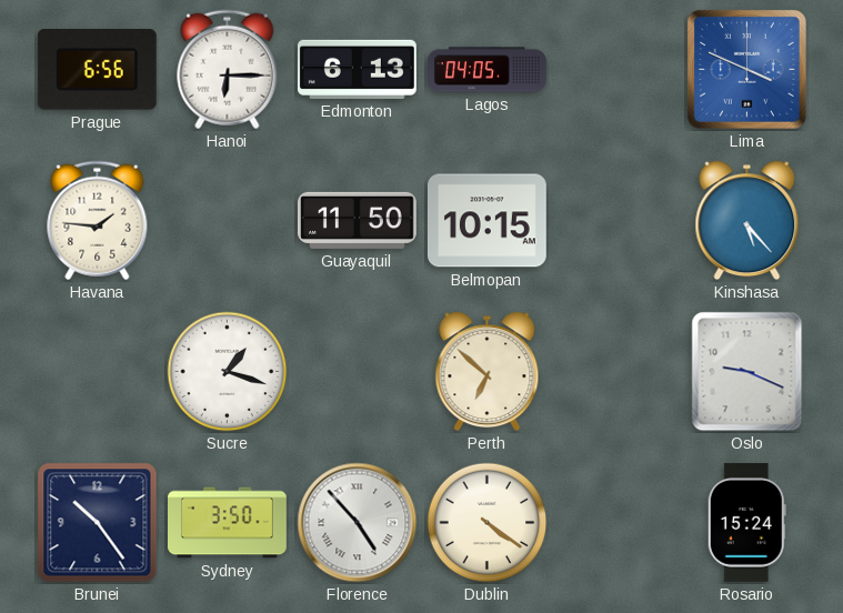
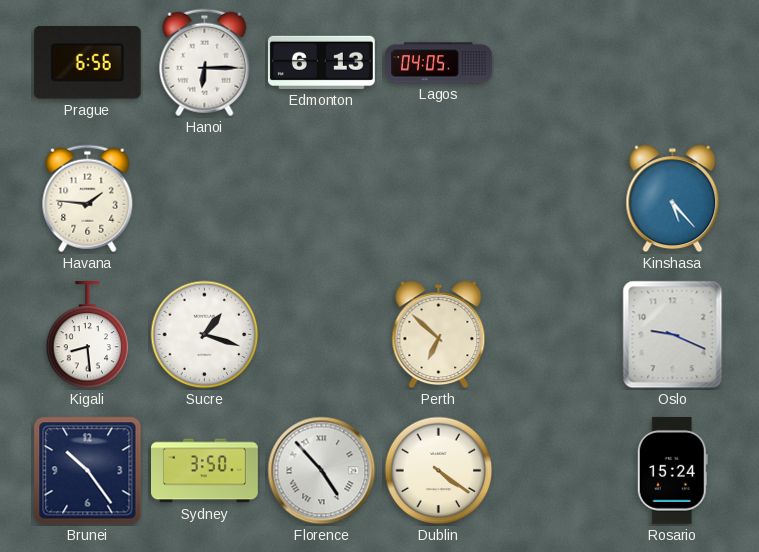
Lima: 3:49 -> none (747, 70)
Guayaquil: 11:50 -> none (358, 220)
Belmopan: 10:15 -> none (486, 221)
Kigali: none -> 8:29 (88, 335)
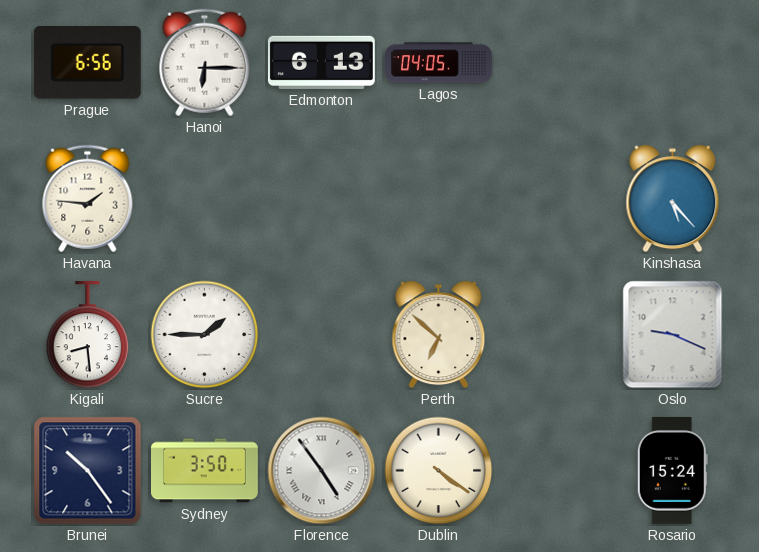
Sucre: 1:18 -> 1:45 (205, 335)
Florence: 4:53 -> 4:54 (322, 471)
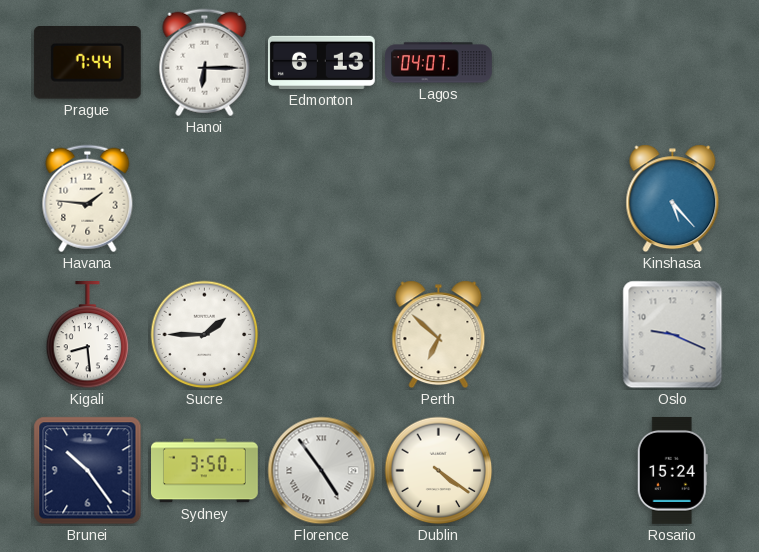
Prague: 6:56 -> 7:44 (87, 63)
Lagos: 04:05 -> 04:07 (439, 63)
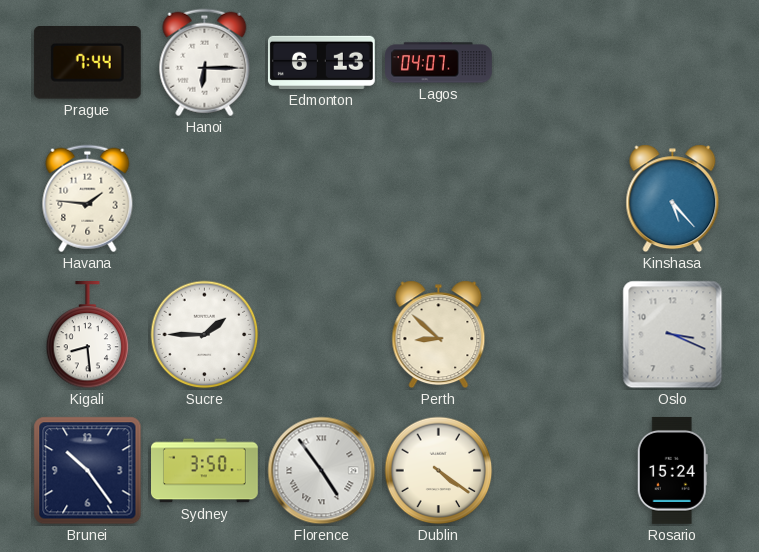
Perth: 6:52 -> 8:52 (439, 335)
Oslo: 9:19 -> 3:19 (673, 335)
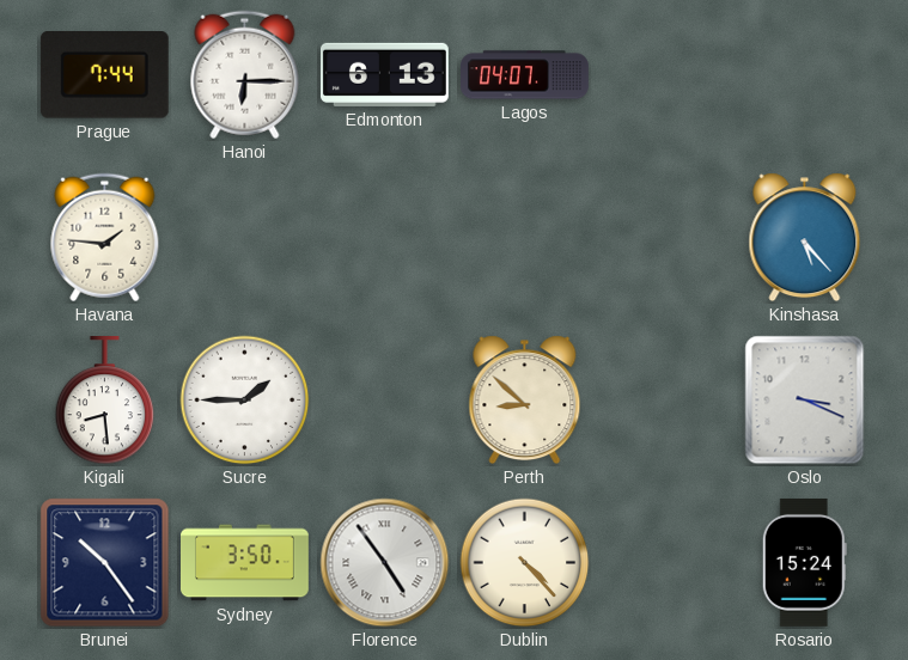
Dublin: 4:21 -> 4:23 (525, 563)
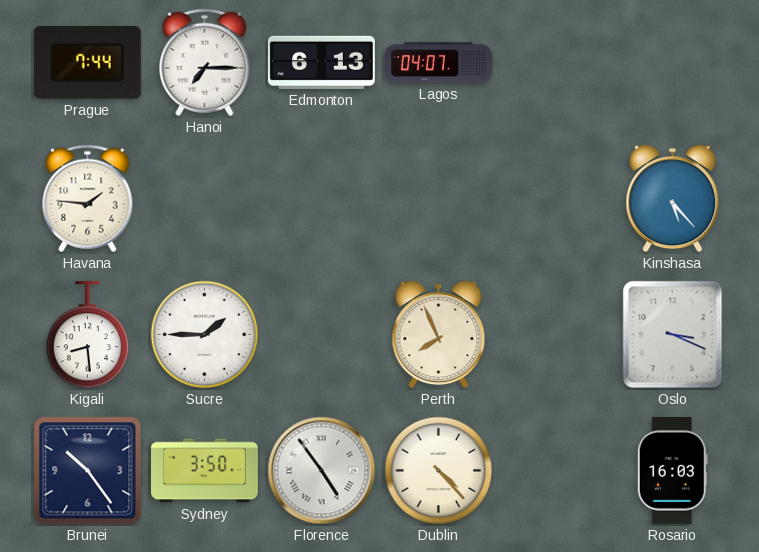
Hanoi: 6:15 -> 7:15 (205, 63)
Perth: 8:52 -> 7:56 (439, 335)
Rosario: 15:24 -> 16:03 (672, 470)
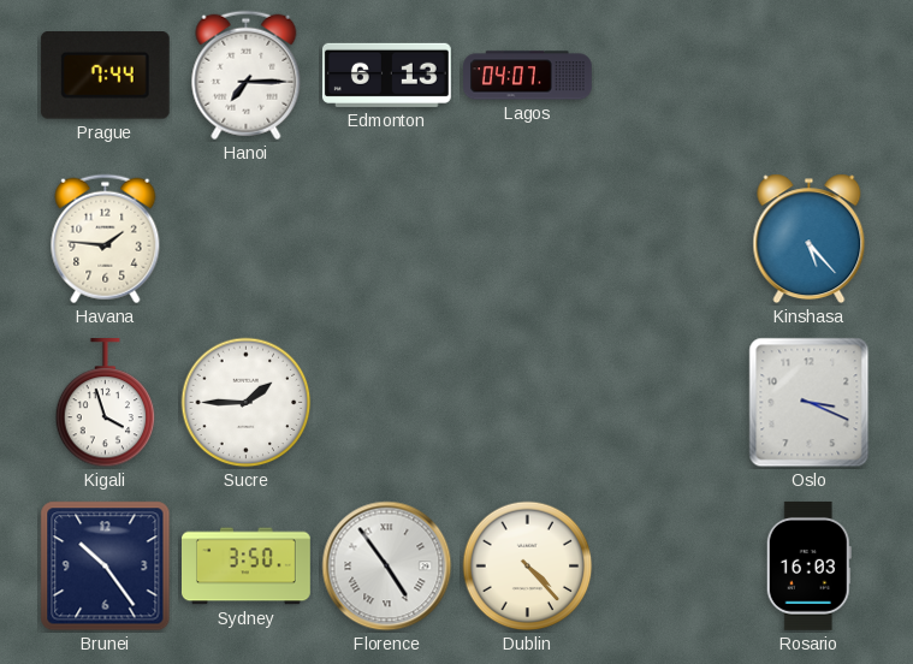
Kigali: 8:29 -> 3:57 (106, 403)
Perth: 7:56 -> none (439, 335)
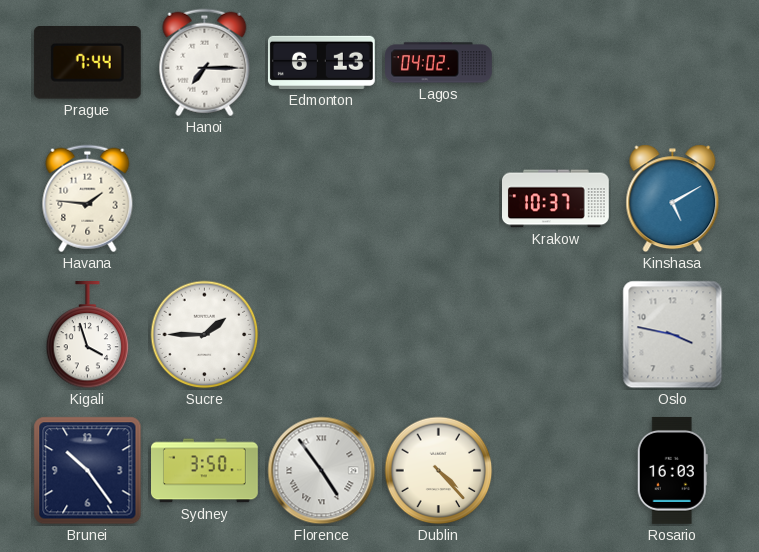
Lagos: 04:07 -> 04:02 (439, 63)
Krakow: none -> 10:37 (556, 199)
Kinshasa: 5:23 -> 5:10 (673, 199)
Oslo: 3:19 -> 3:47 (673, 335)
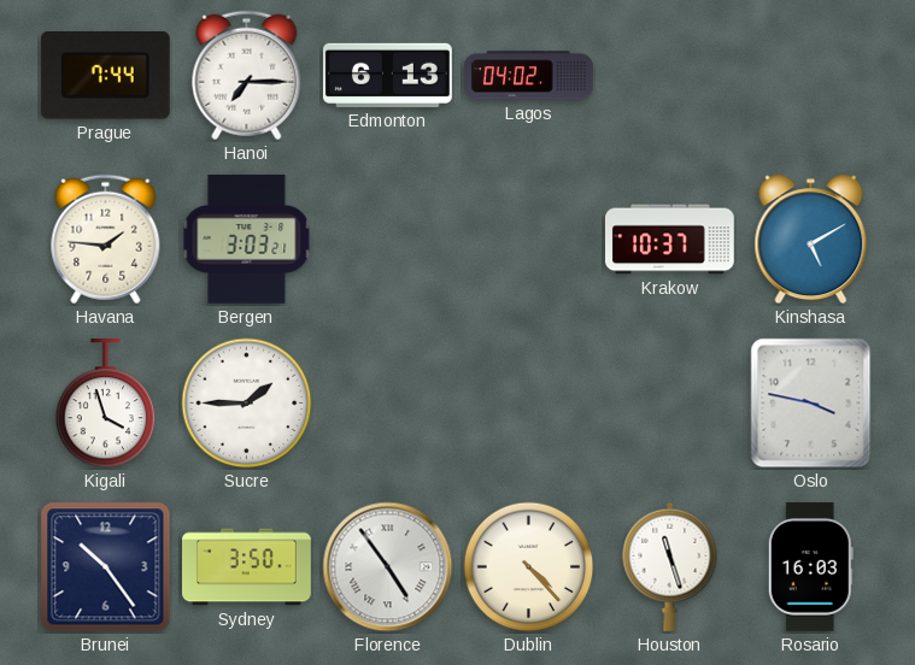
Bergen: none -> 3:03 (247, 239)
Houston: none -> 11:27 (670, 566)
